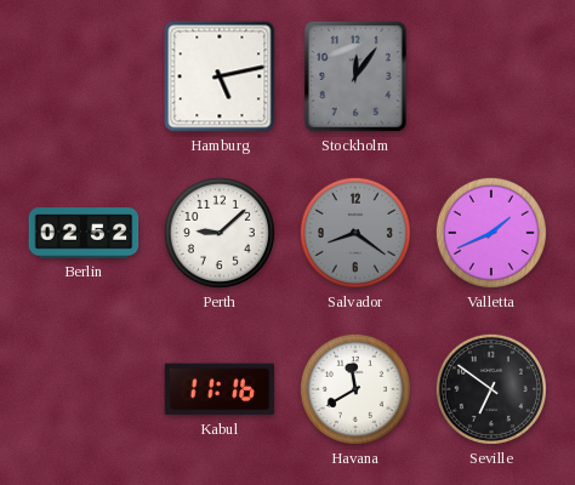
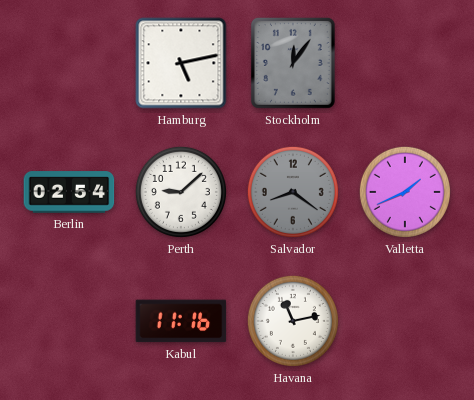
Berlin: 02:52 -> 02:54 (69, 192)
Havana: 11:40 -> 11:13 (293, 321)
Seville: 6:51 -> none (491, 389)
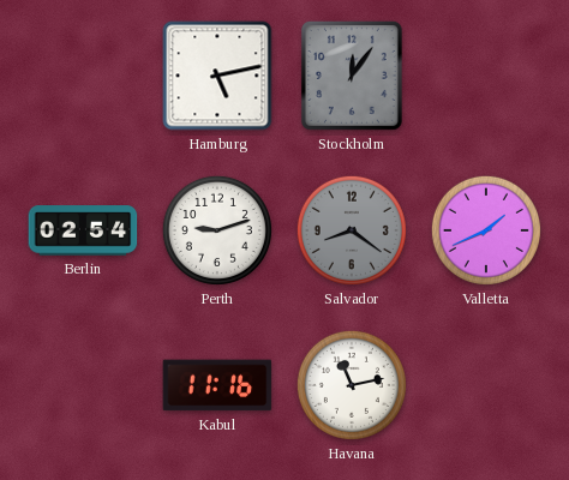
Perth: 9:08 -> 9:12 (217, 230)
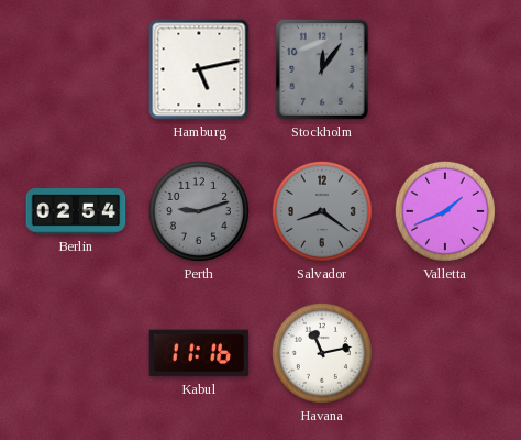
Perth dial: white -> grey (199, 211)
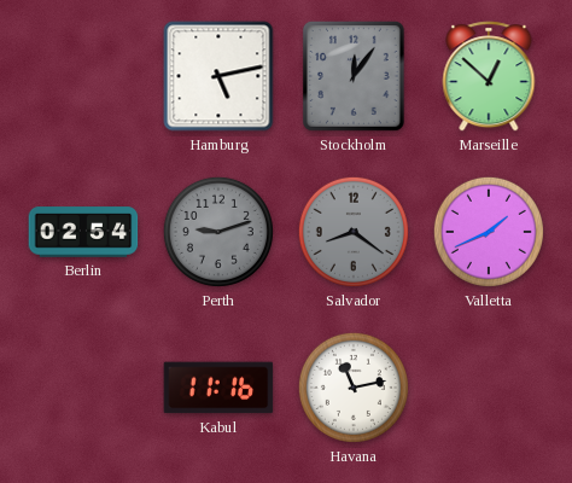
Marseille: none -> 12:52 (489, 76)
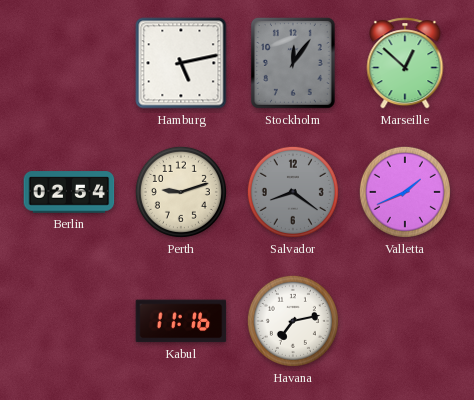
Perth dial: grey -> cream (181, 192)
Havana: 11:13 -> 7:13 (293, 321)
